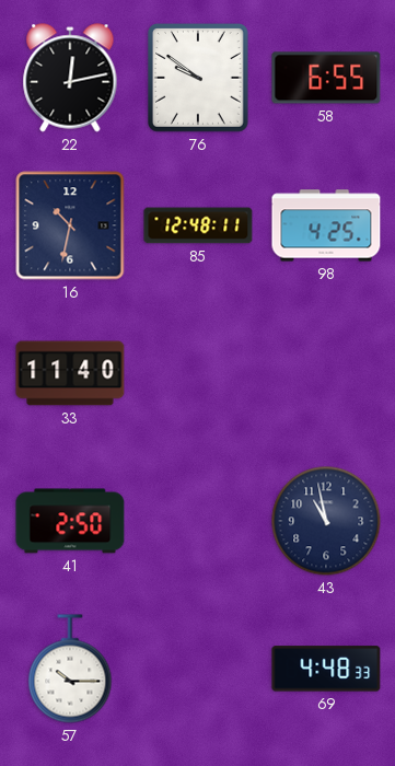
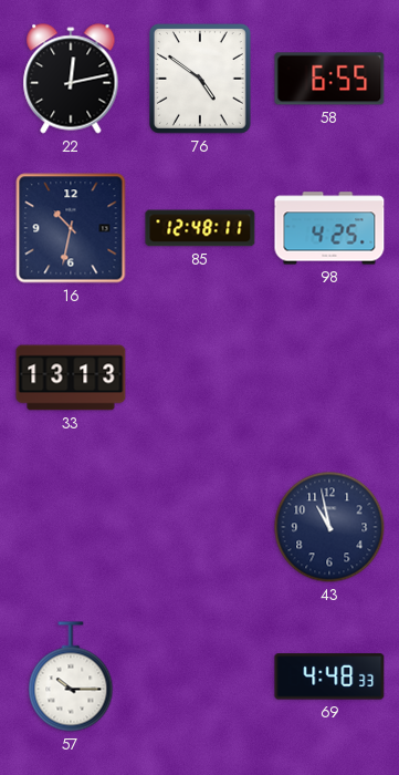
76: 9:51 -> 4:51 (201, 80)
33: 11:40 -> 13:13 (71, 378)
41: 2:50 -> none (70, 521)
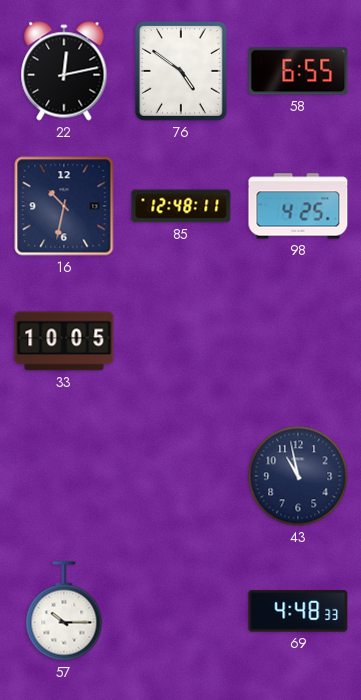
33: 13:13 -> 10:05 (64, 341)
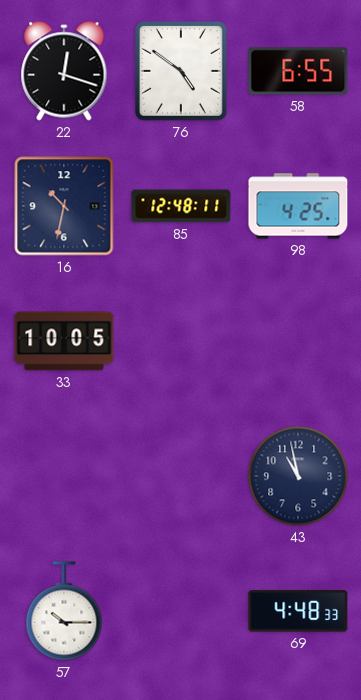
22: 12:13 -> 12:18 (64, 71)
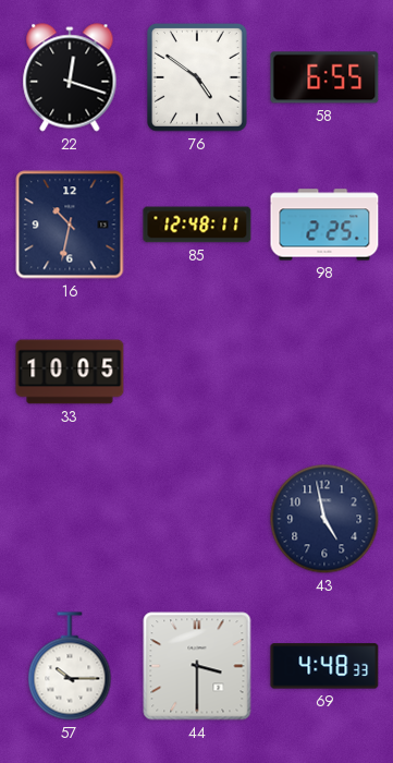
98: 4:25 -> 2:25 (324, 225)
43: 10:58 -> 4:58 (324, 519)
44: none -> 3:30 (197, 666)
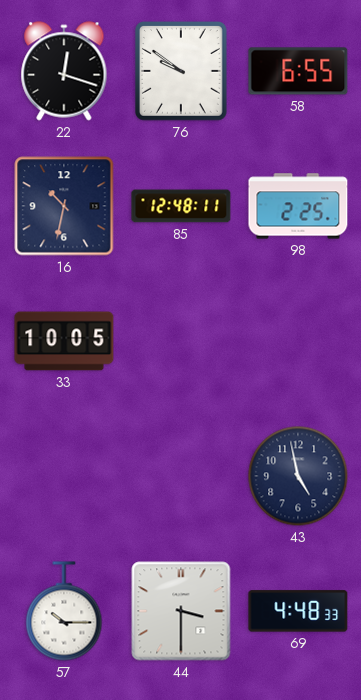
76: 4:51 -> 9:51 (182, 72)
